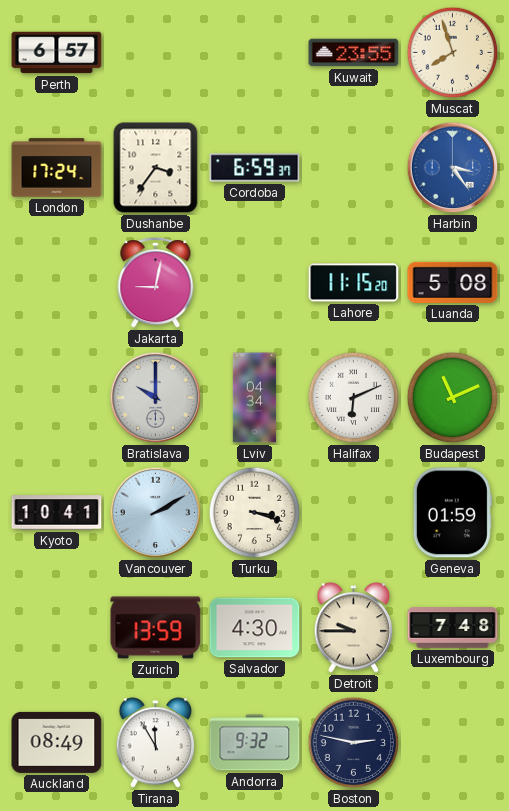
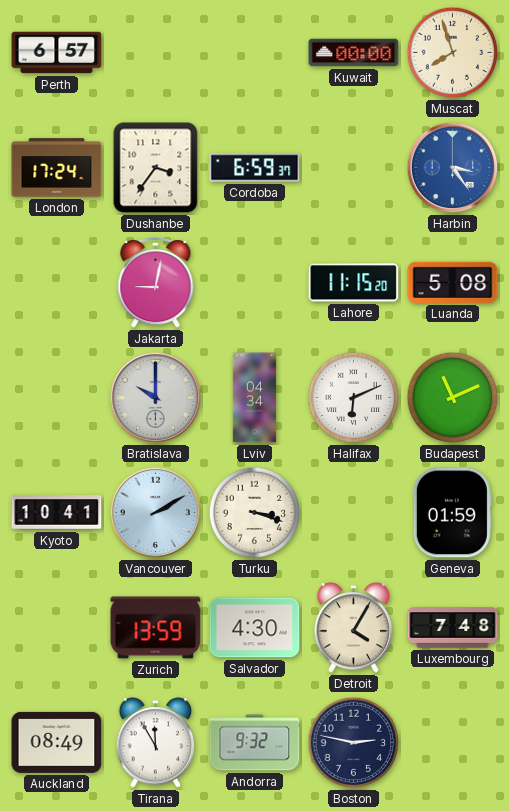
Kuwait: 23:55 -> 00:00 (354, 53)
Detroit: 9:45 -> 4:05 (354, 628)
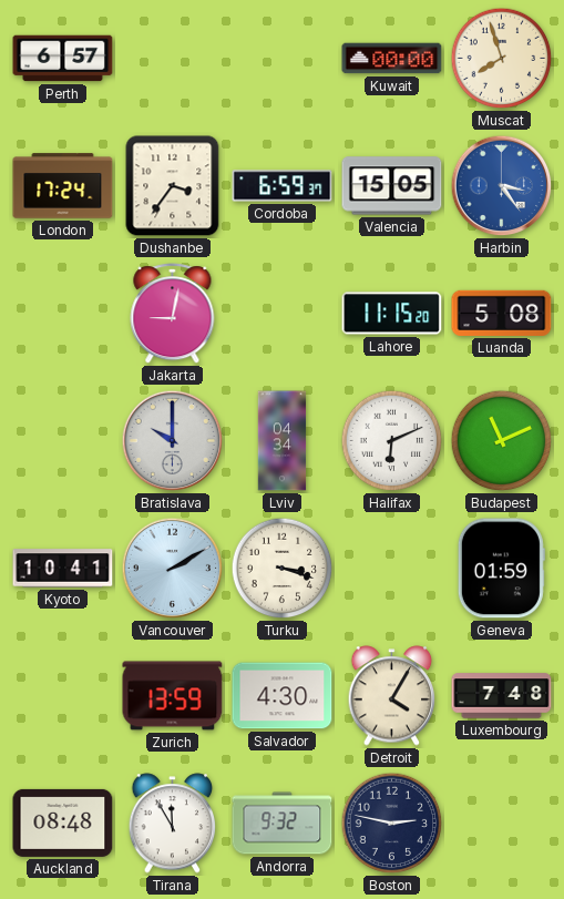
Valencia: none -> 15:05 (392, 186)
Auckland: 08:49 -> 08:48 (63, 823)
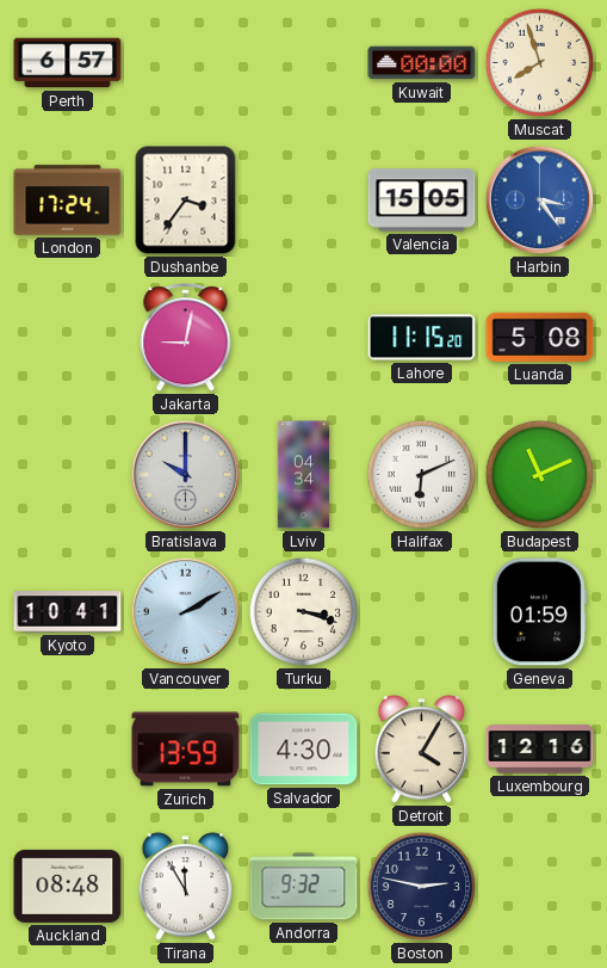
Cordoba: 6:59 -> none (283, 186)
Luxembourg: 7:48 -> 12:16 (540, 750)
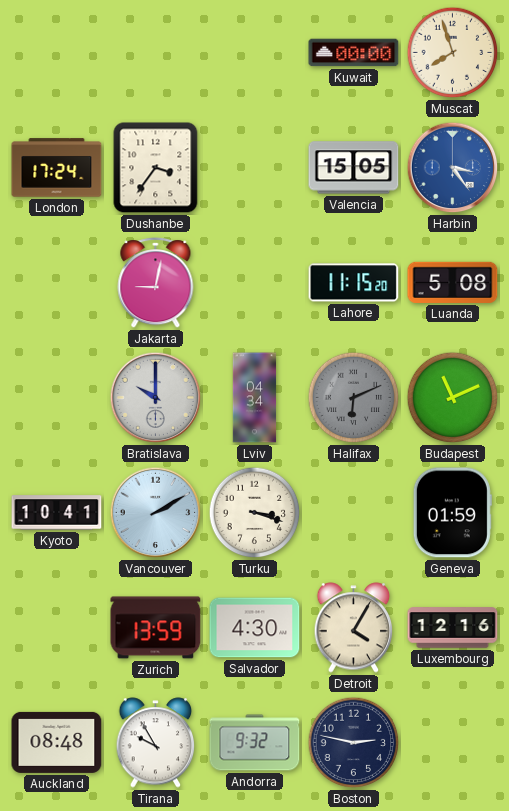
Perth: 6:57 -> none (68, 63)
Halifax dial: white -> grey (354, 398)
Tirana: 11:55 -> 9:55 (156, 743)
